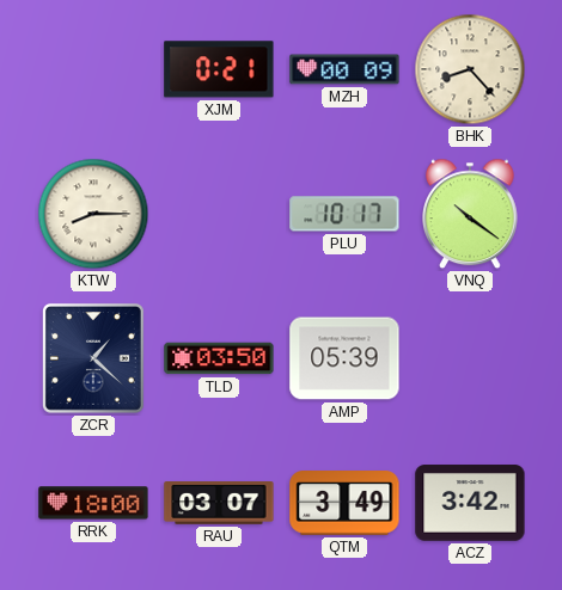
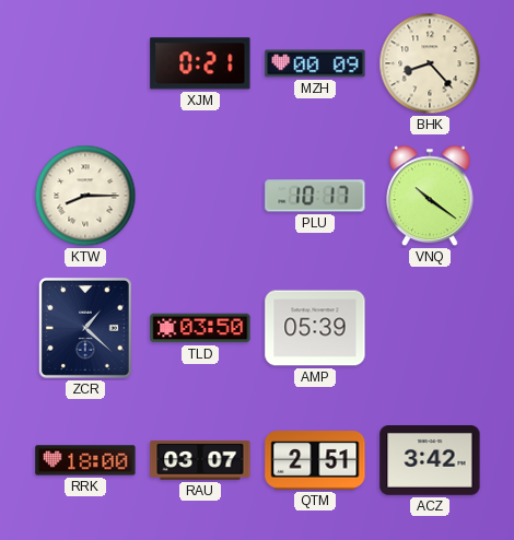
QTM: 3:49 -> 2:51 (315, 461)
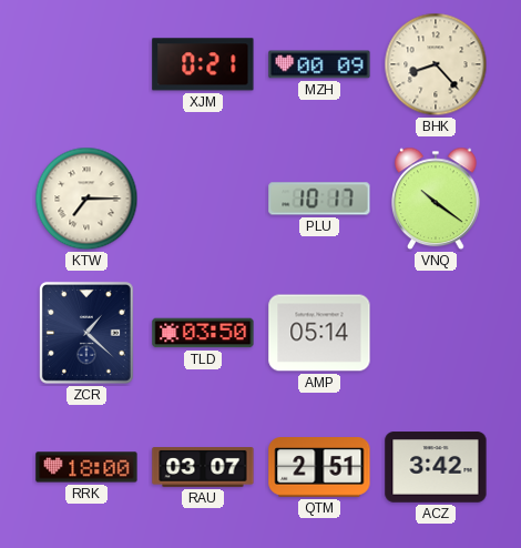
KTW: 8:15 -> 7:15 (86, 199)
AMP: 05:39 -> 05:14 (319, 333)
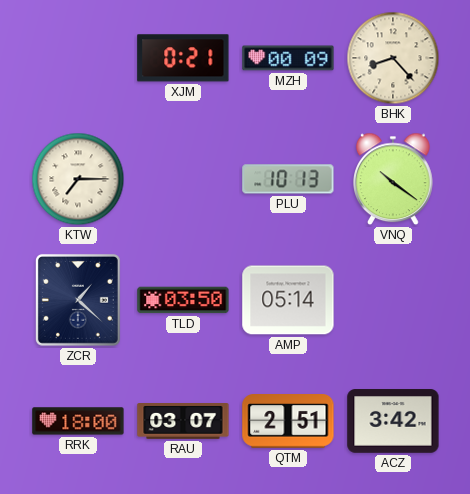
PLU: 10:17 -> 10:13 (288, 179)
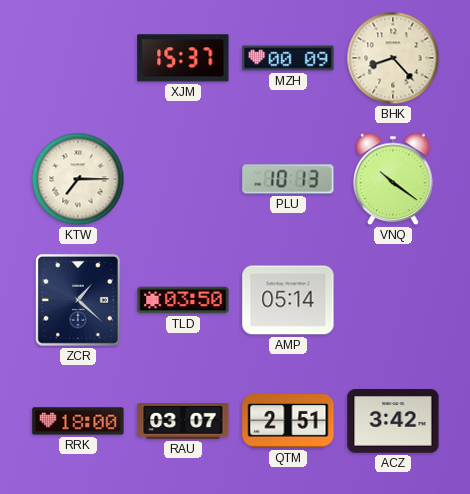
XJM: 0:21 -> 15:37 (183, 58)
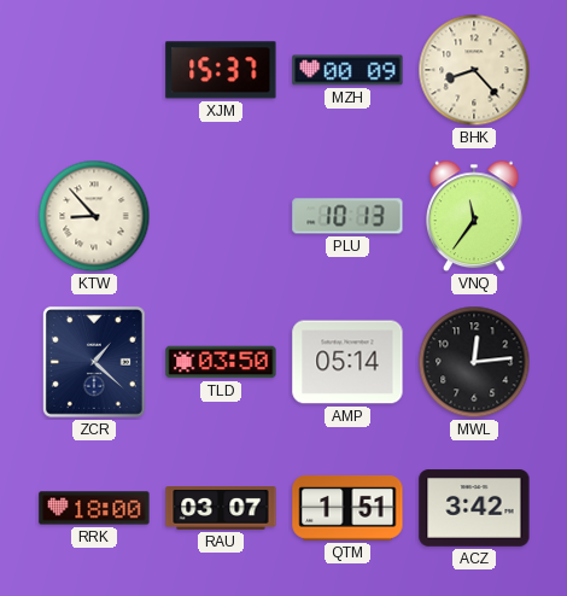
KTW: 7:15 -> 8:53 (94, 216)
VNQ: 10:21 -> 11:36 (475, 216)
MWL: none -> 12:14 (474, 362)
QTM: 2:51 -> 1:51 (347, 509)
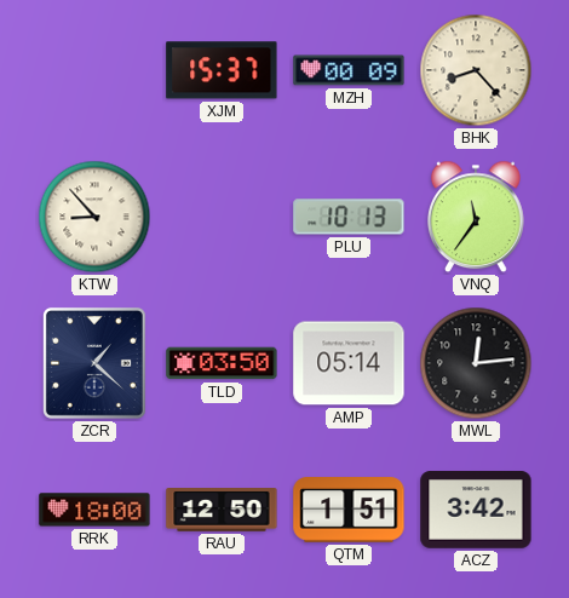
RAU: 03:07 -> 12:50 (222, 511)
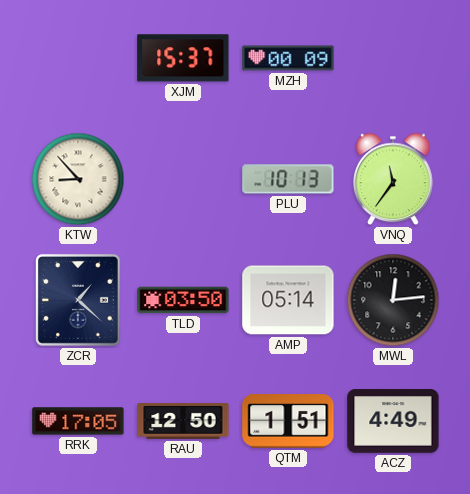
BHK: 8:23 -> none (476, 70)
RRK: 18:00 -> 17:05 (78, 421)
ACZ: 3:42 -> 4:49 (393, 421)
